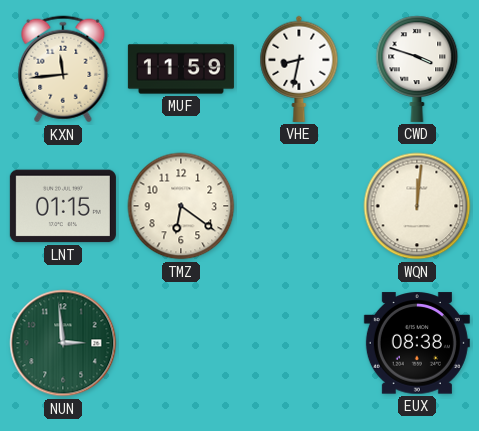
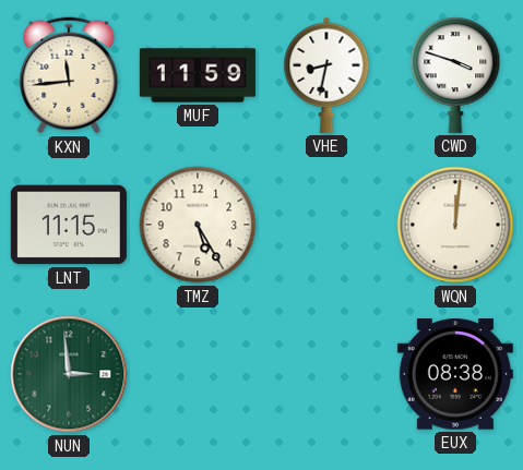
LNT: 01:15 -> 11:15 (69, 225)
TMZ: 6:21 -> 5:25 (198, 225)
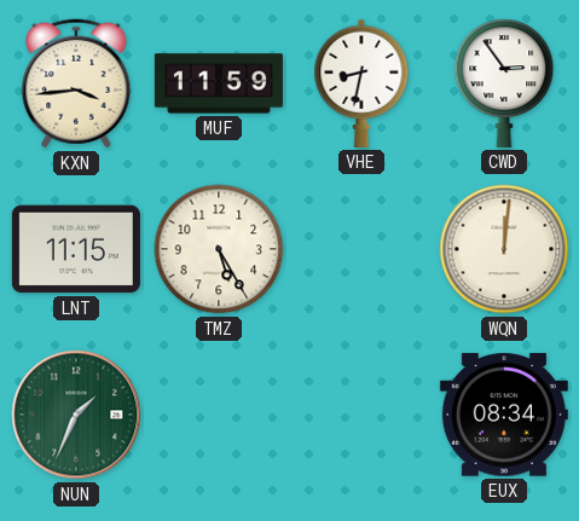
KXN: 11:44 -> 3:44 (76, 83)
CWD: 3:48 -> 2:54 (504, 83)
NUN: 2:59 -> 1:34 (76, 415)
EUX: 08:38 -> 08:34 (504, 415)
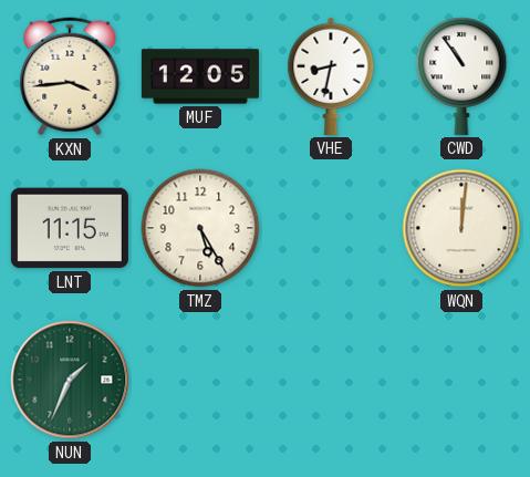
MUF: 11:59 -> 12:05 (200, 76)
CWD: 2:54 -> 10:54 (461, 76)
EUX: 08:34 -> none (504, 415)
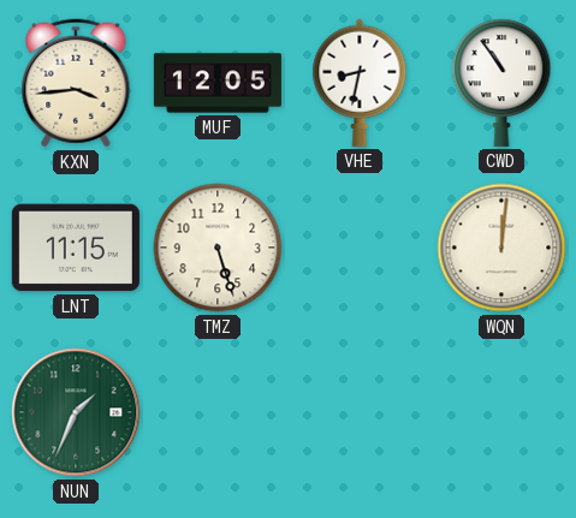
TMZ: 5:25 -> 5:27 (218, 248)
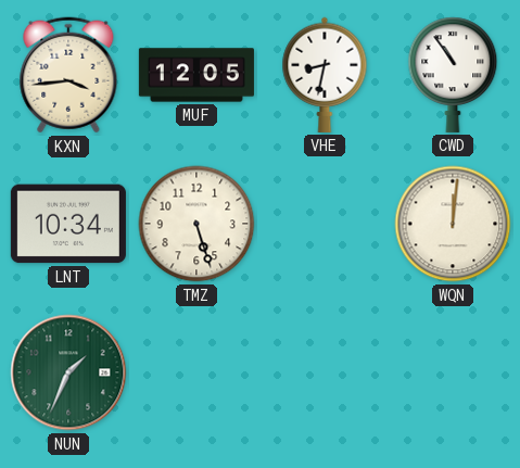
LNT: 11:15 -> 10:34 (68, 224)
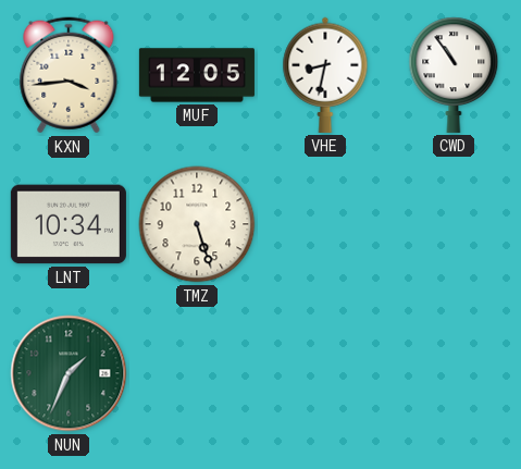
WQN: 12:01 -> none (453, 224)
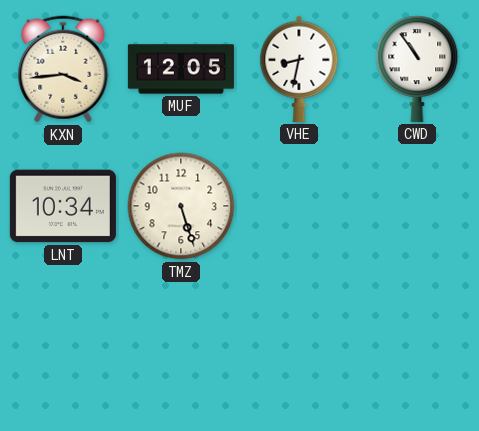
NUN: 1:34 -> none (69, 373)
